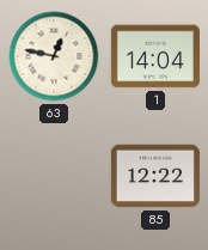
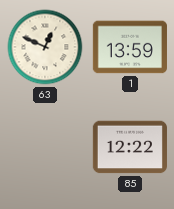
63: 12:47 -> 12:49 (45, 47)
1: 14:04 -> 13:59 (130, 47)
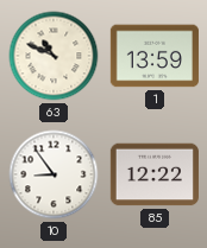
63: 12:49 -> 10:49 (54, 56)
10: none -> 8:54 (54, 174)
